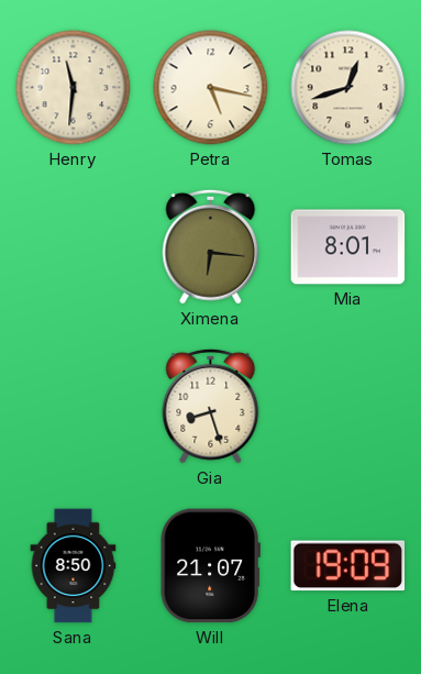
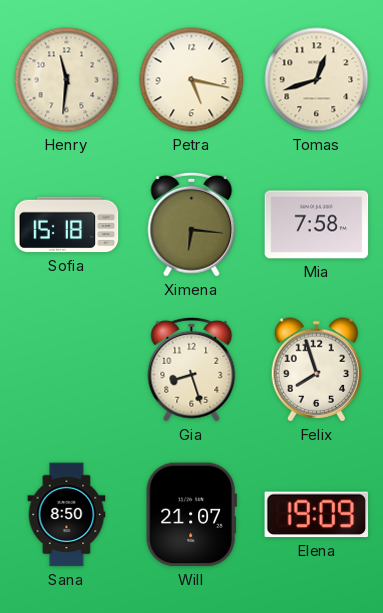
Sofia: none -> 15:18 (67, 225)
Mia: 8:01 -> 7:58 (317, 225)
Felix: none -> 7:57 (317, 370)
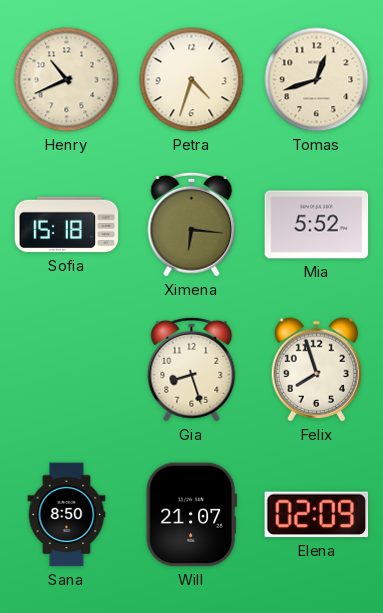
Henry: 11:31 -> 10:41 (67, 80)
Petra: 5:17 -> 4:33 (192, 80)
Mia: 7:58 -> 5:52 (317, 225)
Elena: 19:09 -> 02:09 (317, 515)
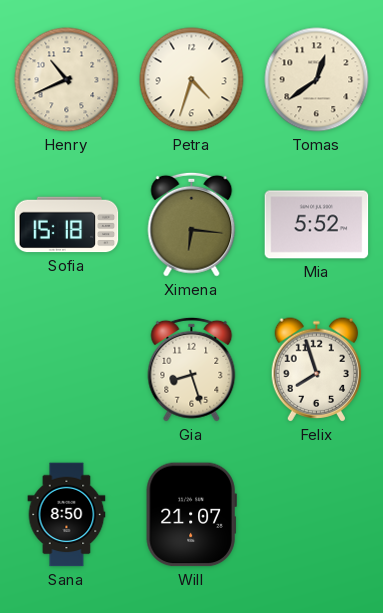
Tomas: 12:42 -> 12:39 (317, 80)
Elena: 02:09 -> none (317, 515)
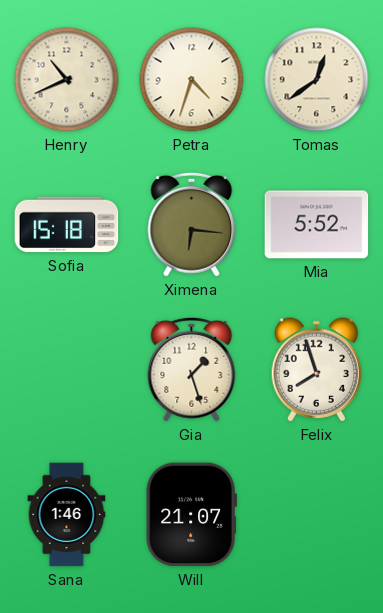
Gia: 8:27 -> 1:27 (192, 369)
Sana: 8:50 -> 1:46 (67, 515)
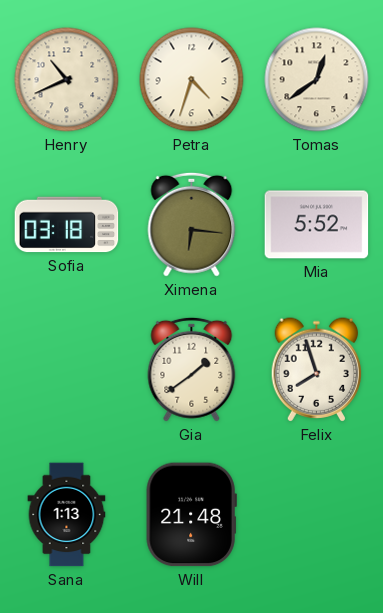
Sofia: 15:18 -> 03:18 (67, 225)
Gia: 1:27 -> 1:39 (192, 369)
Sana: 1:46 -> 1:13 (67, 515)
Will: 21:07 -> 21:48 (191, 515)
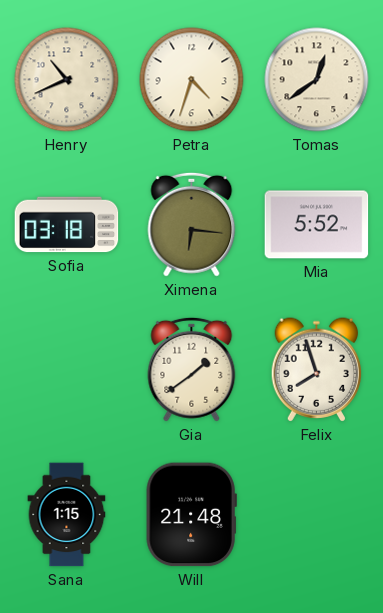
Sana: 1:13 -> 1:15 (67, 515)
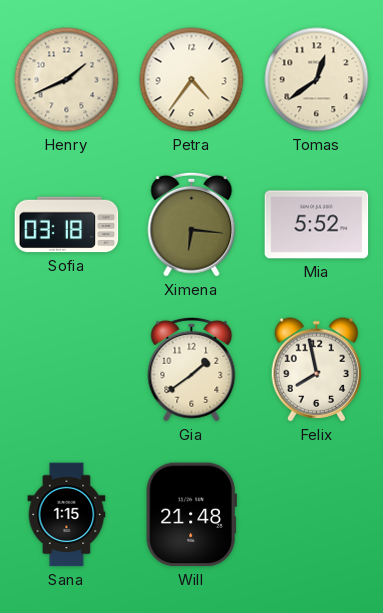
Henry: 10:41 -> 1:41 (67, 80)
Petra: 4:33 -> 4:36 (192, 80)
Felix: 7:57 -> 7:58 (317, 370)
